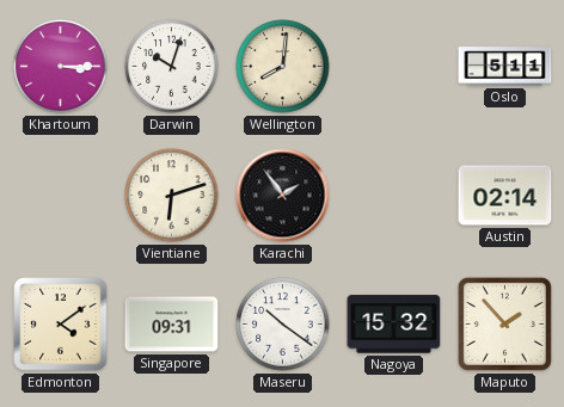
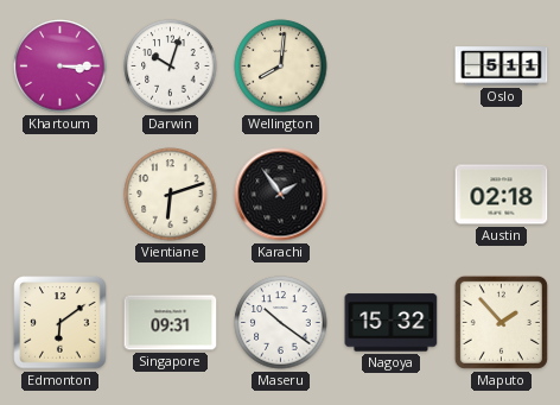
Austin: 02:14 -> 02:18 (502, 195)
Edmonton: 4:09 -> 6:09 (61, 323)
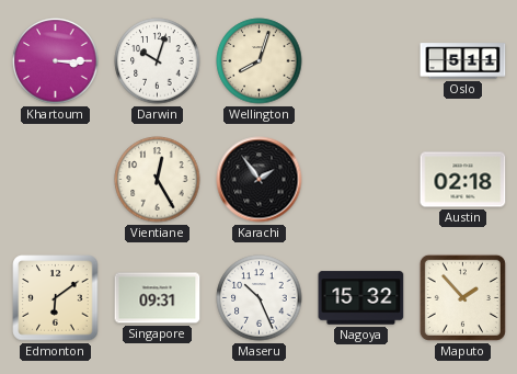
Wellington: 8:01 -> 8:03 (260, 61)
Vientiane: 6:12 -> 12:25 (158, 180)
Maseru: 10:21 -> 10:26 (260, 298)
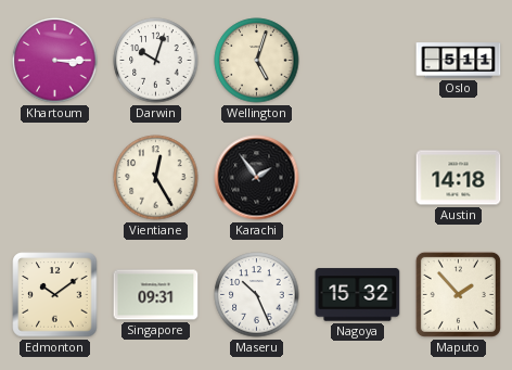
Wellington: 8:03 -> 5:03 (257, 61)
Austin: 02:18 -> 14:18 (459, 178)
Edmonton: 6:09 -> 10:09 (55, 295)
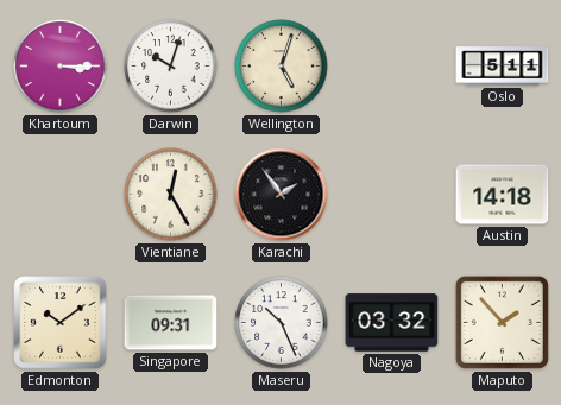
Nagoya: 15:32 -> 03:32 (392, 323)
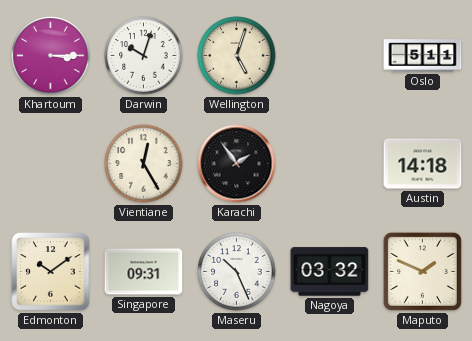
Maputo: 1:53 -> 1:49 (422, 271)
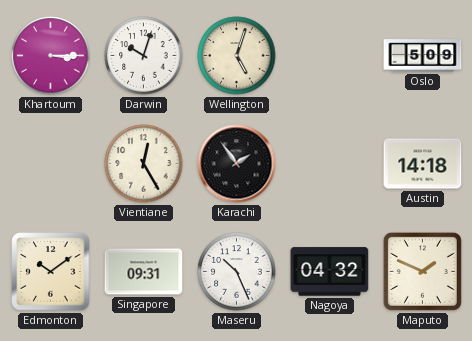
Oslo: 5:11 -> 5:09 (423, 56)
Nagoya: 03:32 -> 04:32 (330, 272)
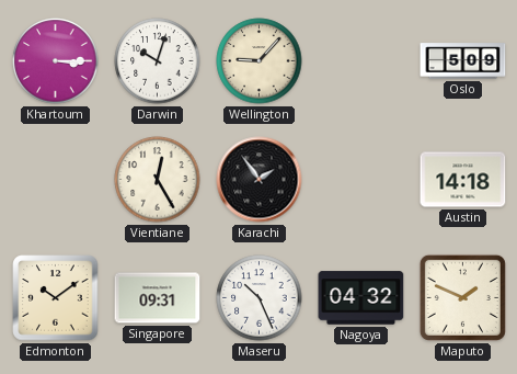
Wellington: 5:03 -> 9:07 (260, 61)
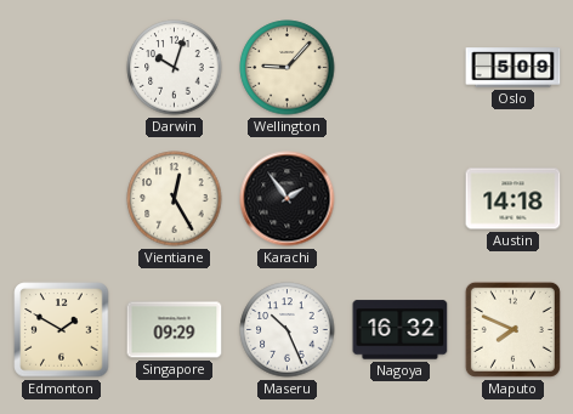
Khartoum: 3:15 -> none (56, 61)
Edmonton: 10:09 -> 1:50 (62, 330)
Singapore: 09:31 -> 09:29 (175, 330)
Nagoya: 04:32 -> 16:32 (401, 330)
Maputo: 1:49 -> 7:49 (512, 329)
